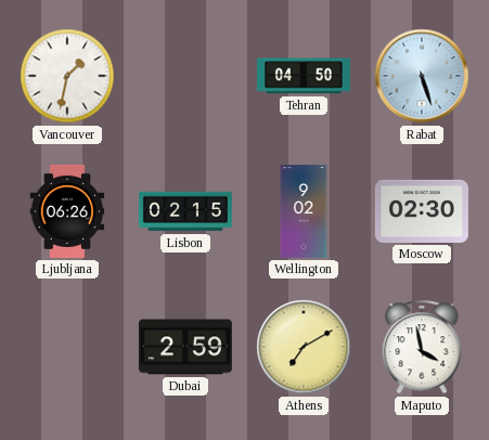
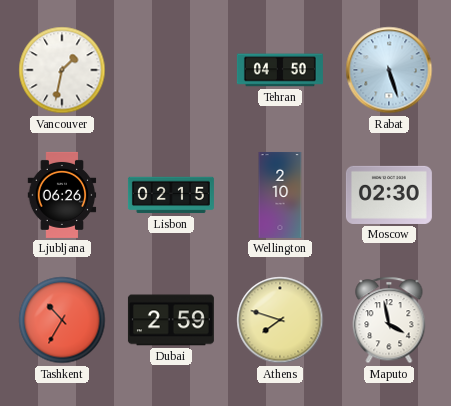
Wellington: 9:02 -> 2:10 (280, 195)
Tashkent: none -> 10:35 (62, 320)
Athens: 7:10 -> 7:48 (280, 320)
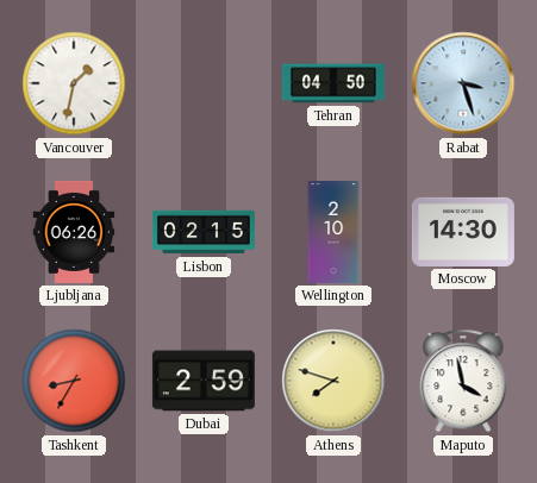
Rabat: 5:27 -> 3:27 (463, 83)
Moscow: 02:30 -> 14:30 (463, 232)
Tashkent: 10:35 -> 8:35 (74, 381)
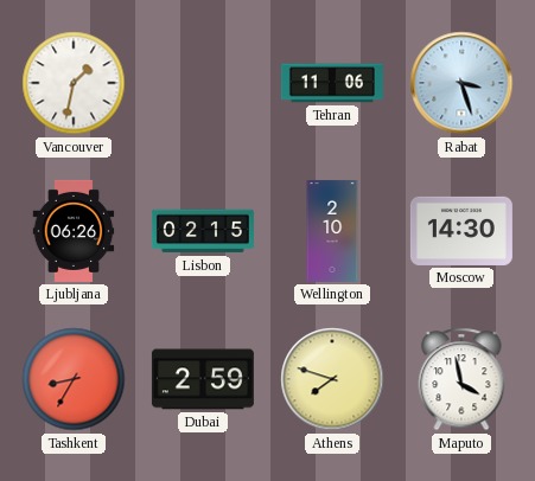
Tehran: 04:50 -> 11:06 (332, 83)
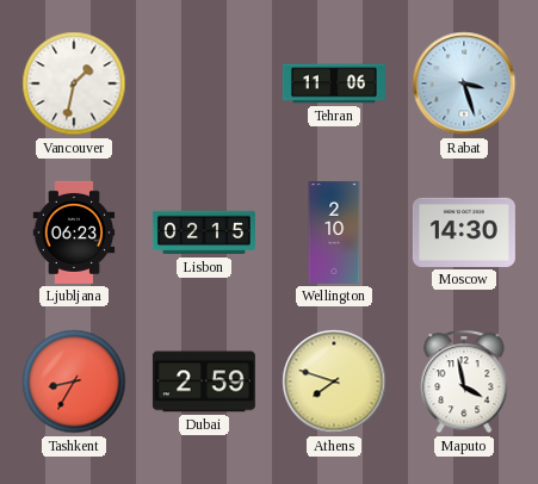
Ljubljana: 06:26 -> 06:23 (74, 232)
